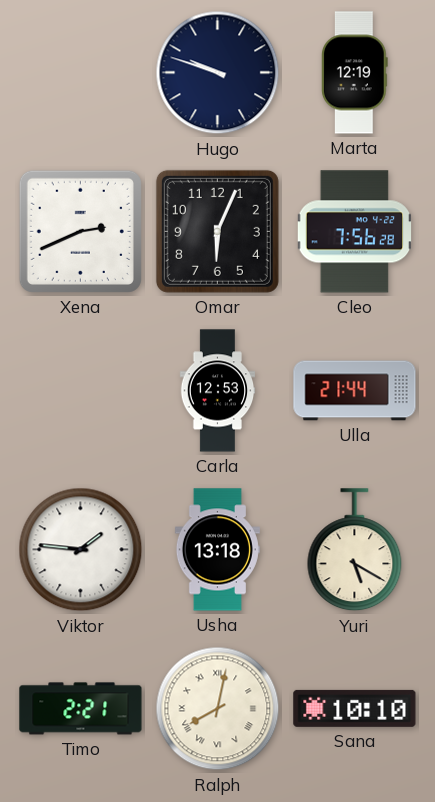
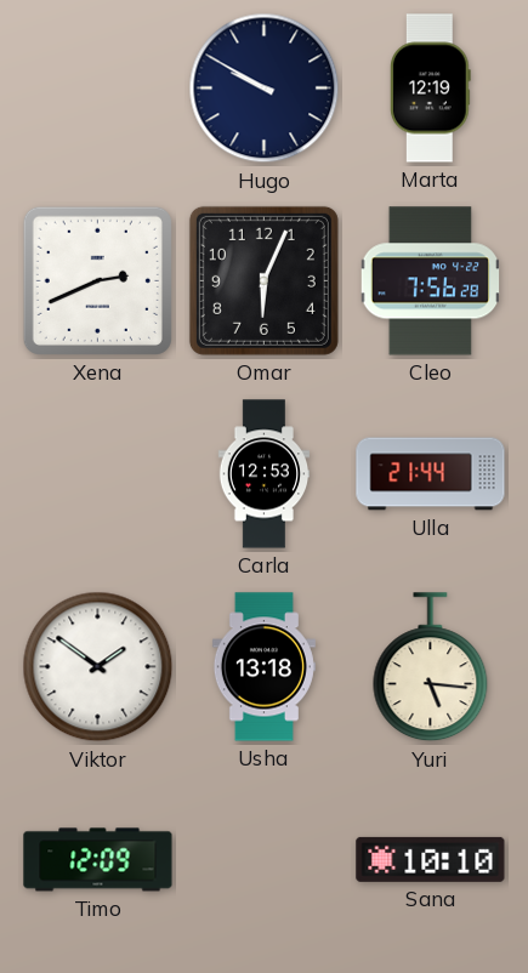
Hugo: 9:48 -> 9:50 (265, 89)
Viktor: 1:46 -> 1:51 (98, 667)
Yuri: 5:20 -> 5:16 (431, 667)
Timo: 2:21 -> 12:09 (98, 860)
Ralph: 8:02 -> none (218, 709)
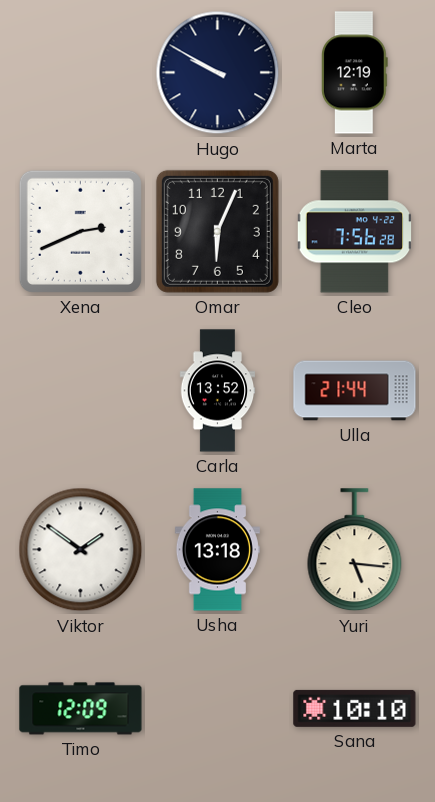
Carla: 12:53 -> 13:52 (218, 391)
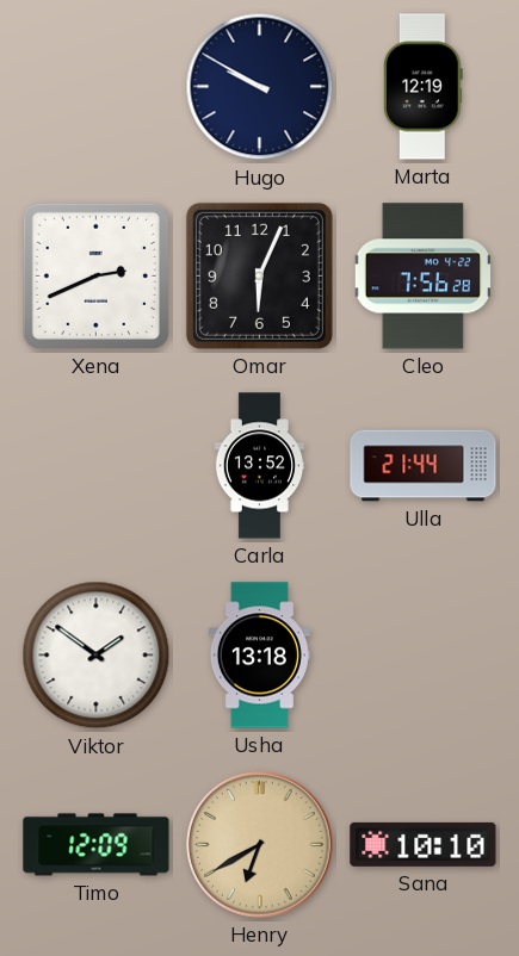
Yuri: 5:16 -> none (355, 550)
Henry: none -> 6:40 (260, 845)
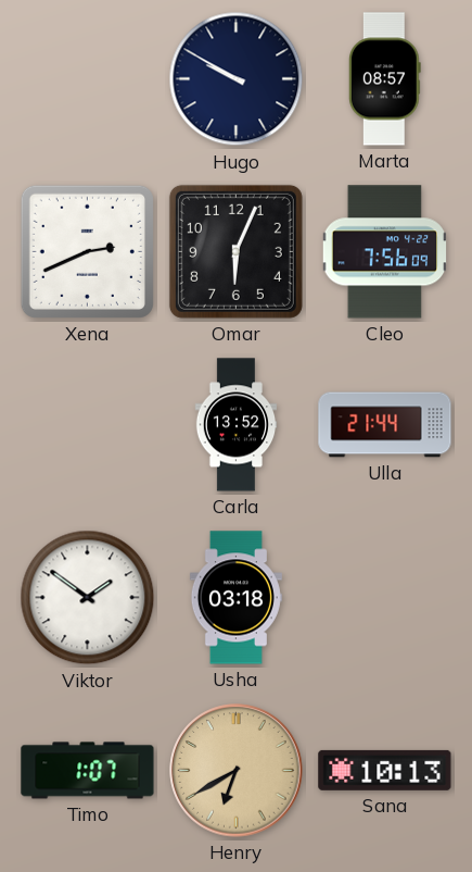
Marta: 12:19 -> 08:57 (384, 79)
Cleo: 7:56:28 -> 7:56:09 (384, 252)
Usha: 13:18 -> 03:18 (235, 598)
Timo: 12:09 -> 1:07 (88, 771)
Sana: 10:10 -> 10:13 (385, 770)
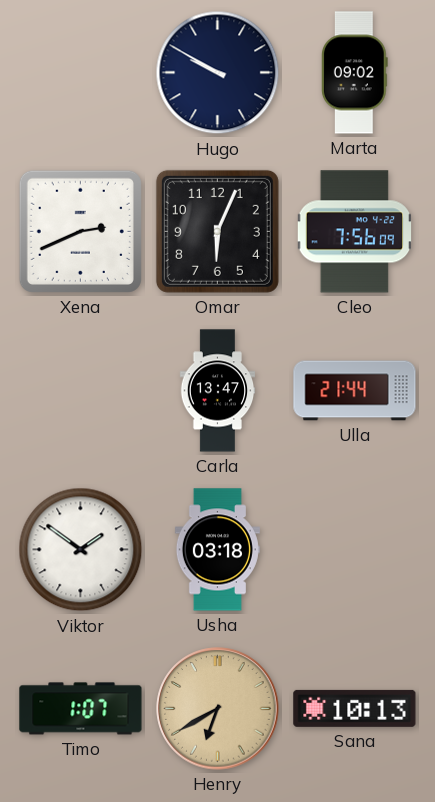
Marta: 08:57 -> 09:02 (354, 73)
Carla: 13:52 -> 13:47 (218, 391)
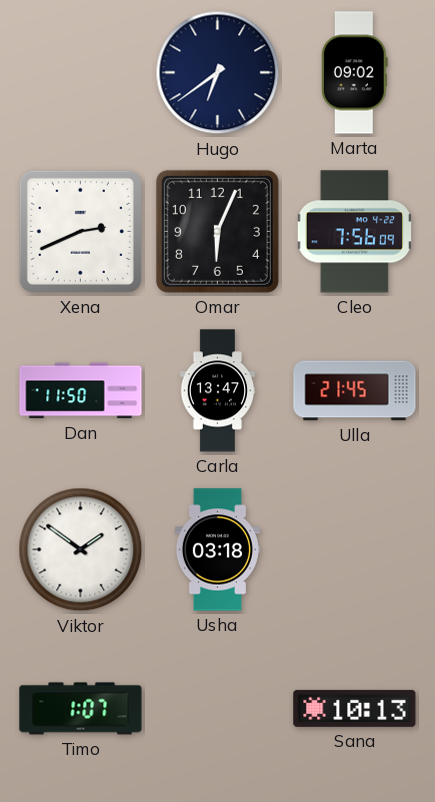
Hugo: 9:50 -> 6:39 (218, 73)
Dan: none -> 11:50 (81, 391)
Ulla: 21:44 -> 21:45 (355, 391)
Henry: 6:40 -> none (218, 709)
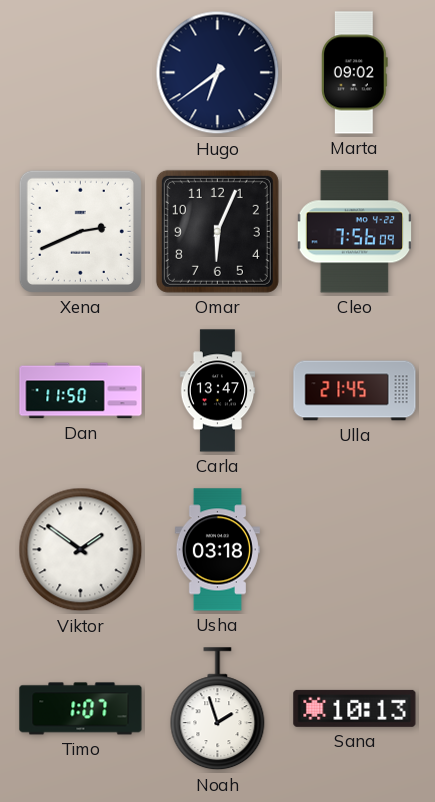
Noah: none -> 1:57 (218, 709)
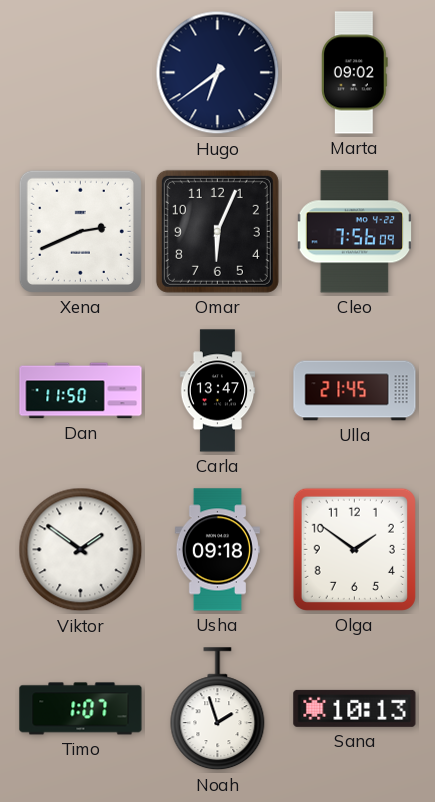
Usha: 03:18 -> 09:18 (217, 550)
Olga: none -> 1:51 (354, 549)
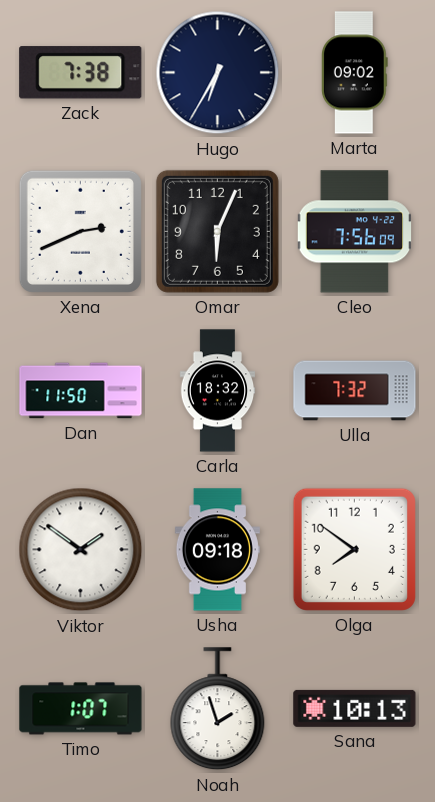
Zack: none -> 7:38 (81, 73)
Hugo: 6:39 -> 6:35 (218, 73)
Carla: 13:47 -> 18:32 (218, 391)
Ulla: 21:45 -> 7:32 (355, 391)
Olga: 1:51 -> 7:51 (354, 549)
